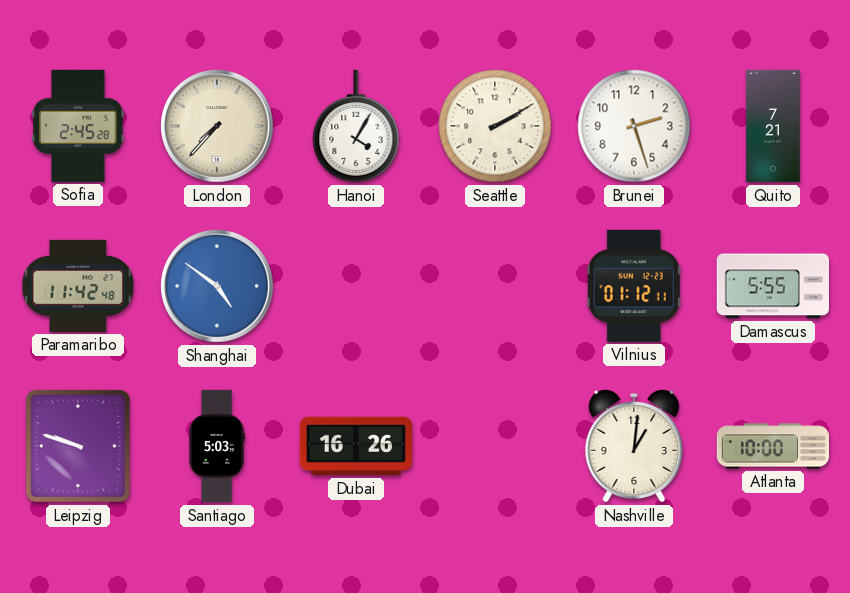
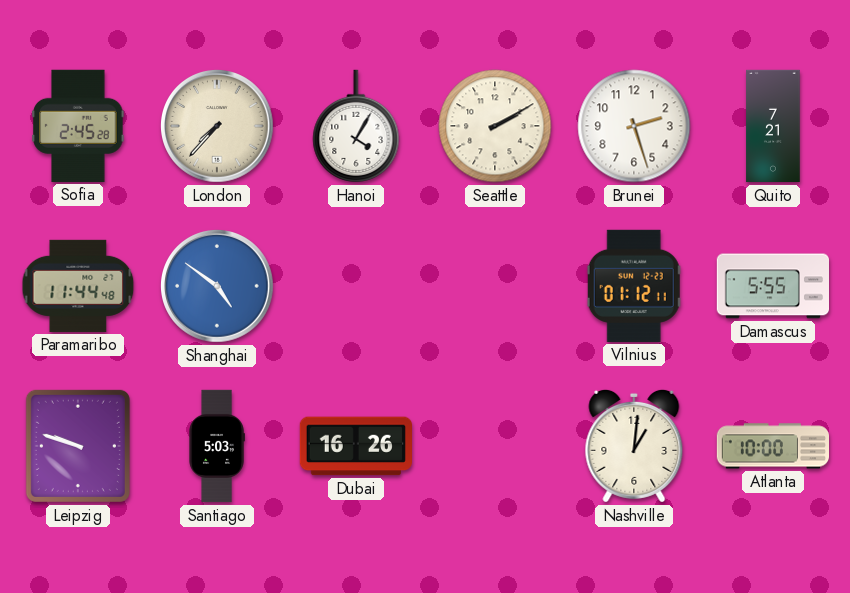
Paramaribo: 11:42 -> 11:44 (78, 286)
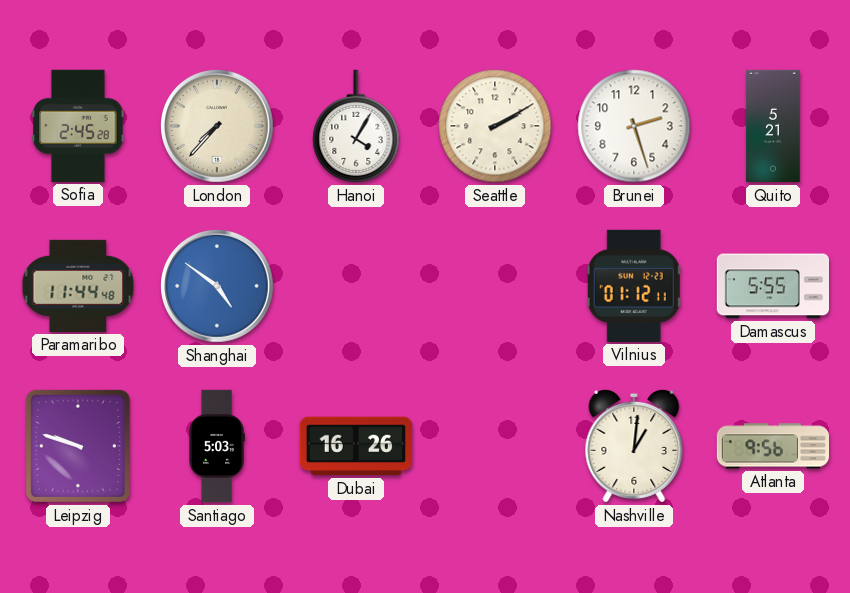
Quito: 7:21 -> 5:21 (773, 126)
Atlanta: 10:00 -> 9:56 (773, 446)
